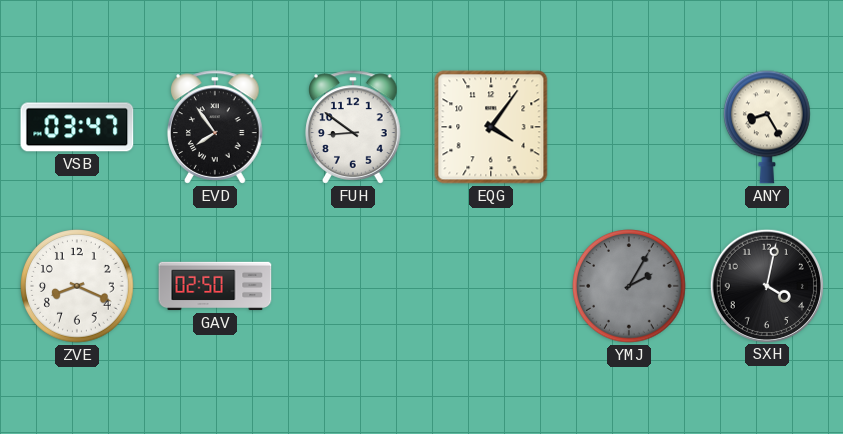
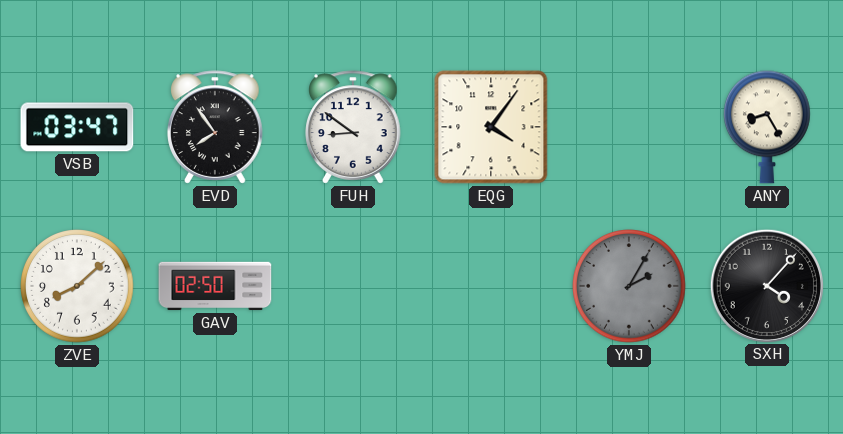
ZVE: 8:19 -> 8:08 (77, 286)
SXH: 4:02 -> 4:07 (766, 285)
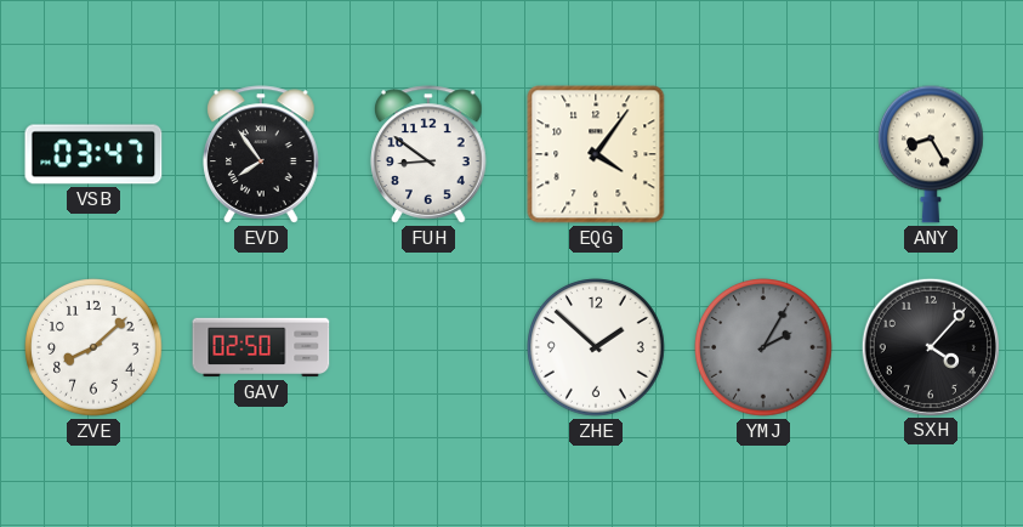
ZHE: none -> 1:52 (596, 347)
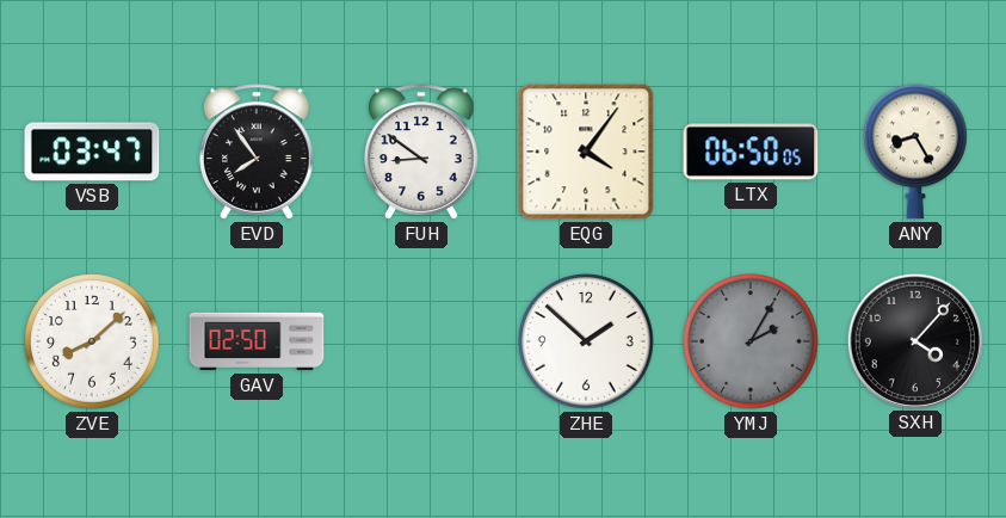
LTX: none -> 06:50 (751, 152)
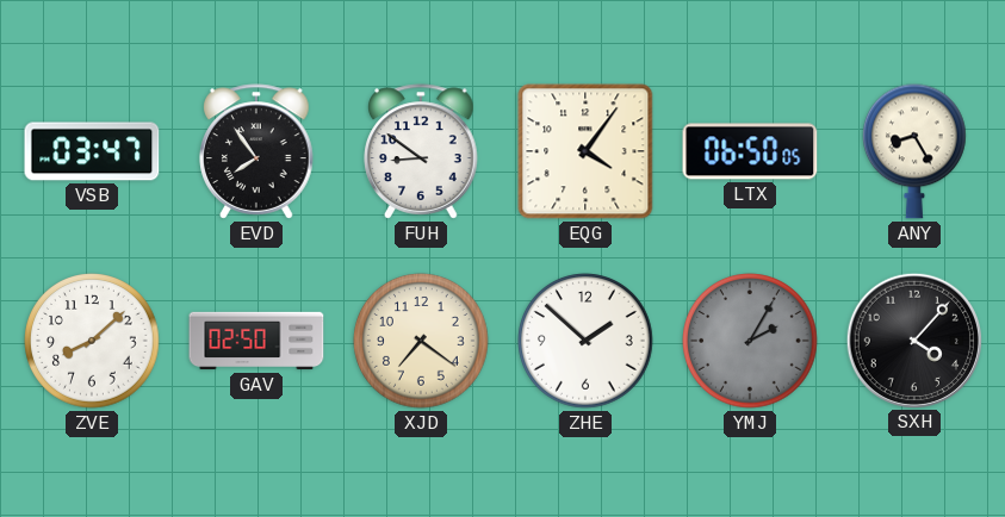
XJD: none -> 7:21 (421, 341)
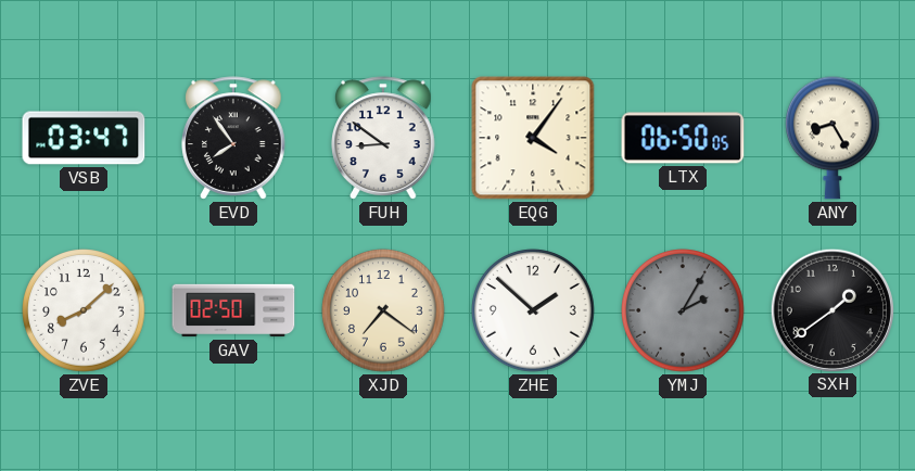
SXH: 4:07 -> 1:39 (831, 309)
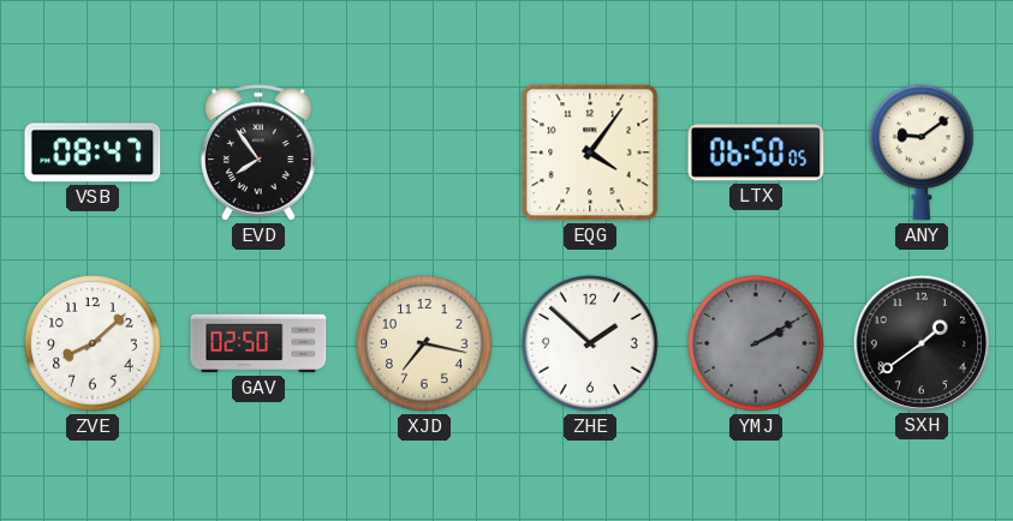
VSB: 03:47 -> 08:47 (93, 152)
FUH: 8:51 -> none (383, 138)
ANY: 8:25 -> 9:09 (923, 152)
XJD: 7:21 -> 7:17 (424, 343)
YMJ: 2:05 -> 2:10 (756, 343)
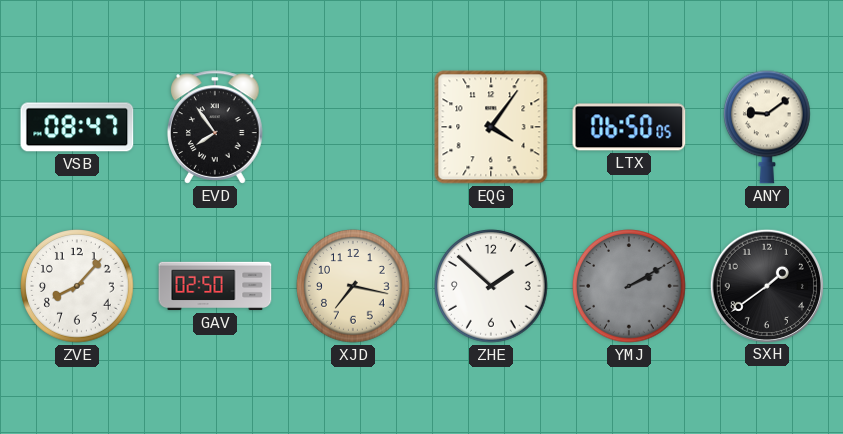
ZVE: 8:08 -> 8:07 (77, 286)
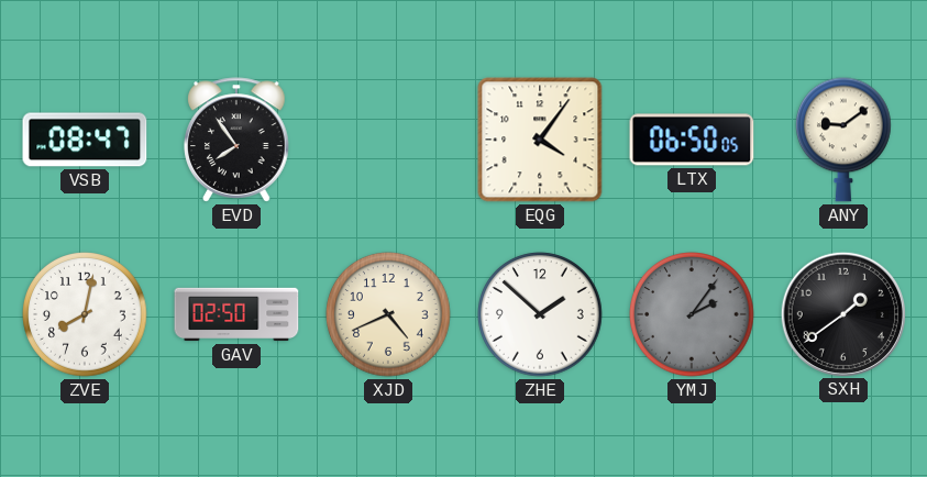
ZVE: 8:07 -> 8:02 (85, 314)
XJD: 7:17 -> 4:41 (388, 314)
YMJ: 2:10 -> 2:06 (692, 314)
